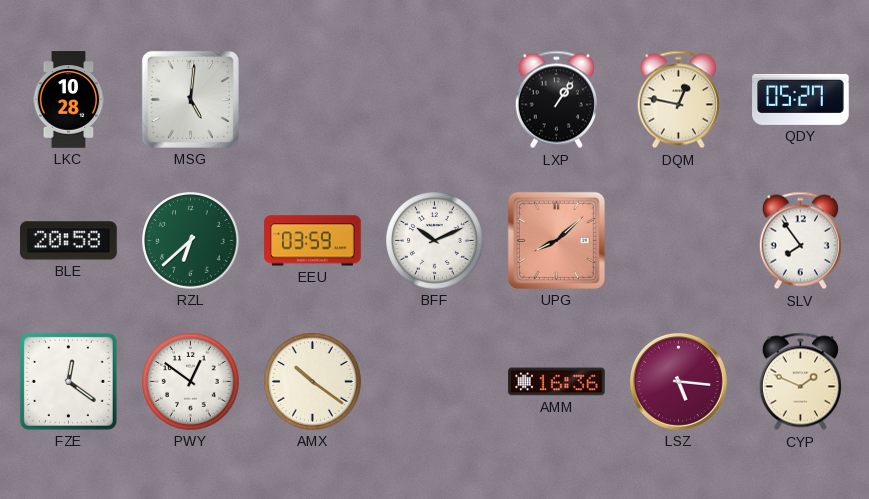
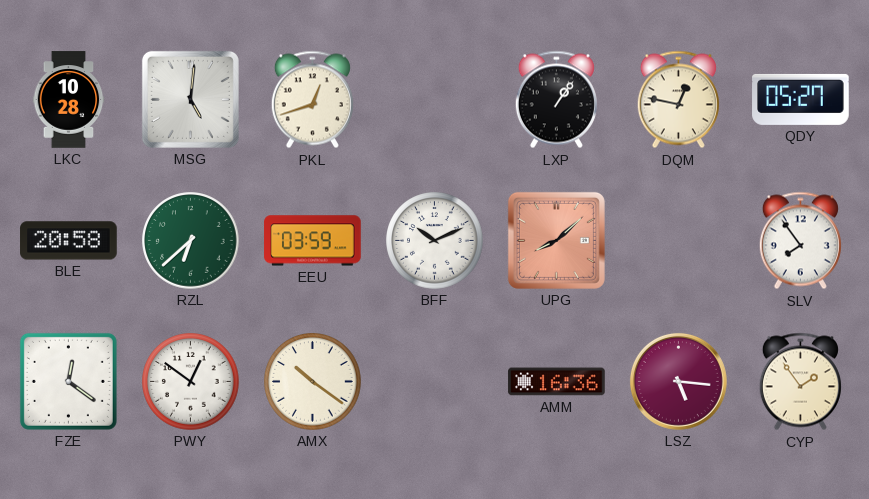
PKL: none -> 12:42 (312, 100)
CYP: 1:49 -> 1:54 (800, 382)
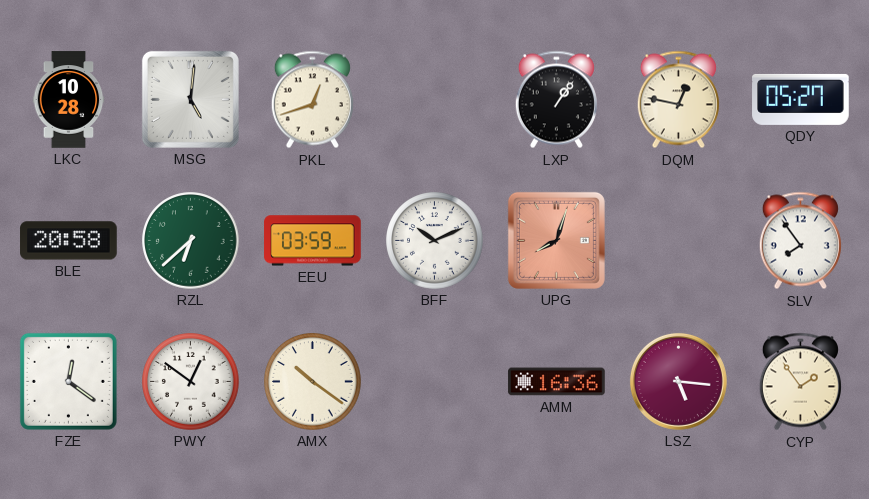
UPG: 8:08 -> 8:03 (556, 240)
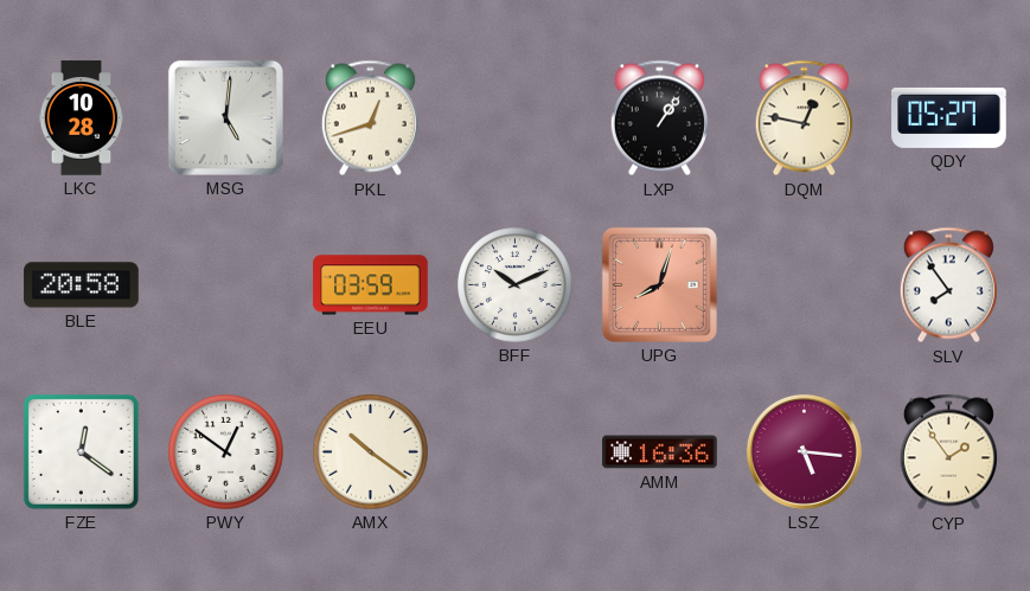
RZL: 6:38 -> none (191, 241)
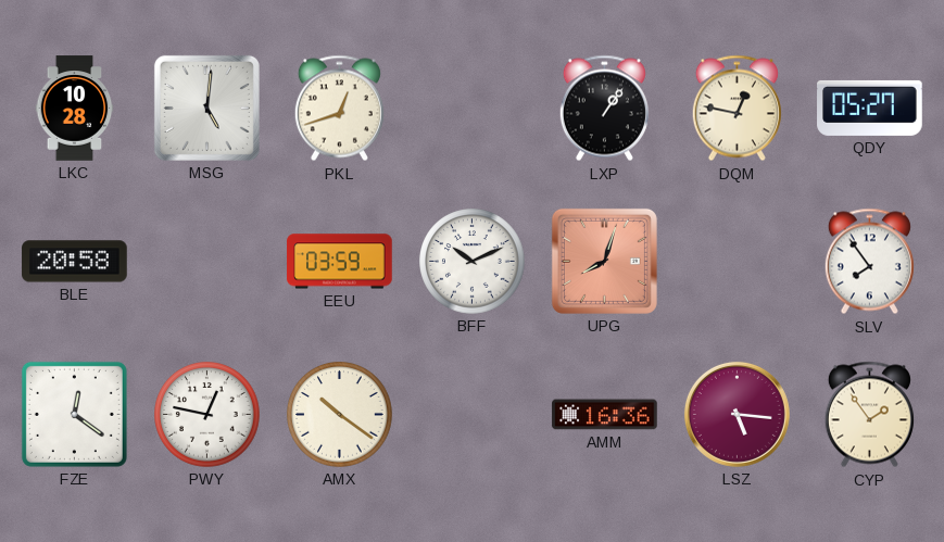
PWY: 12:51 -> 12:47 (207, 415)
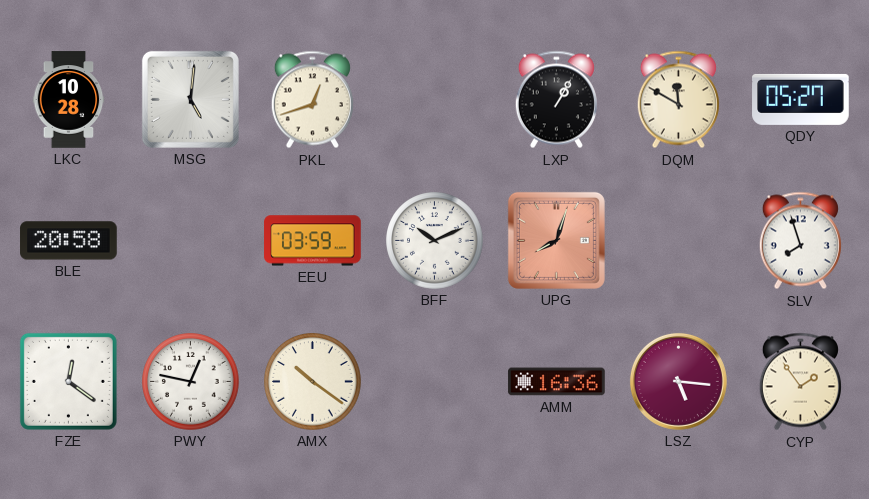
LXP: 1:06 -> 1:05 (556, 100)
DQM: 12:47 -> 11:50 (678, 100)
SLV: 7:54 -> 7:57 (800, 241)
